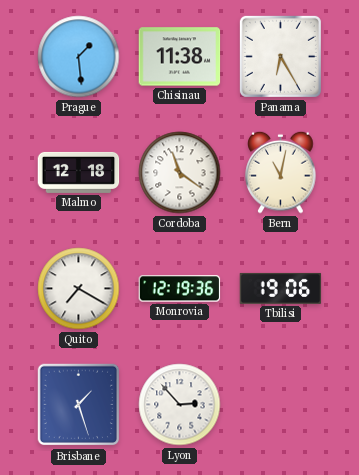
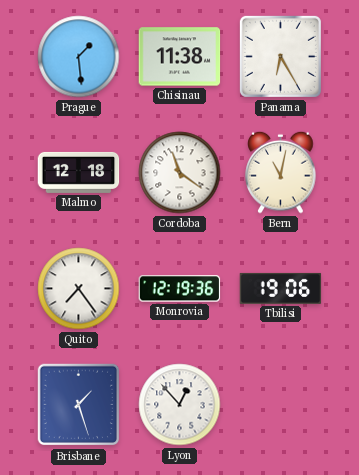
Quito: 7:20 -> 7:24 (79, 289)
Lyon: 2:53 -> 12:53 (180, 405)
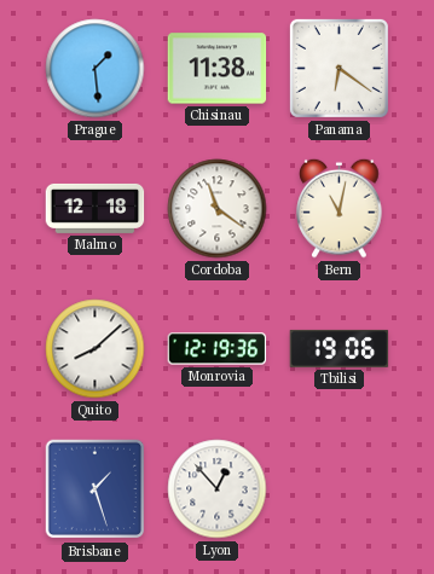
Panama: 6:25 -> 6:21 (338, 68)
Quito: 7:24 -> 8:08 (96, 349)
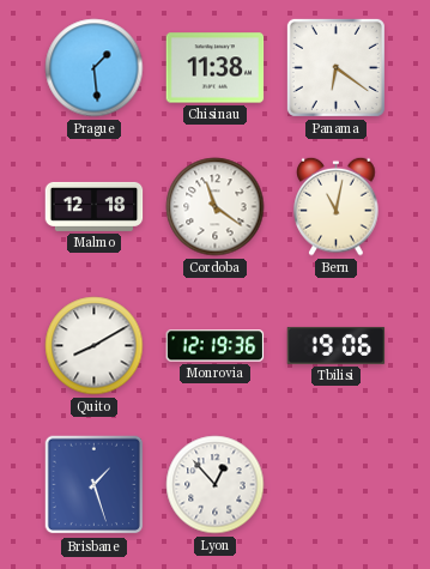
Quito: 8:08 -> 8:10 (95, 346)
